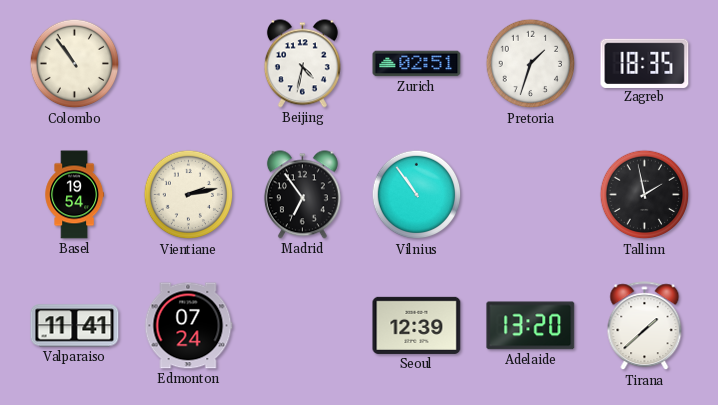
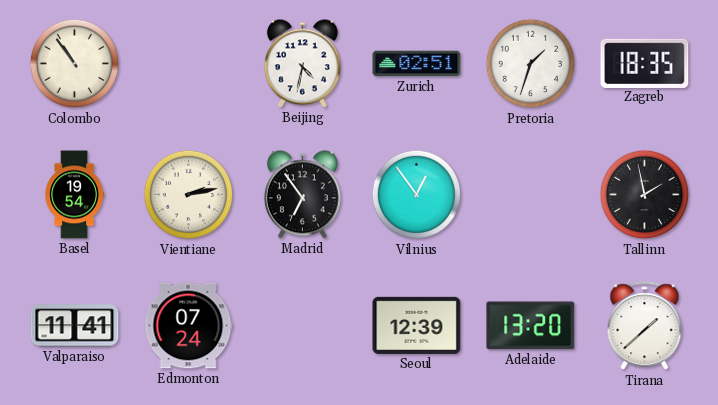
Vilnius: 10:54 -> 12:54 (417, 195)
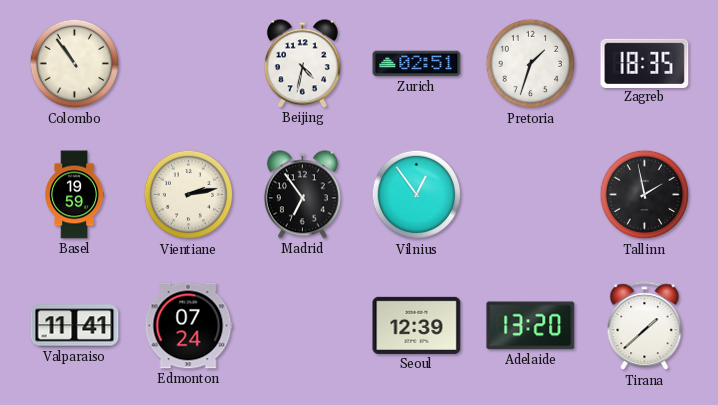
Basel: 19:54 -> 19:59 (75, 195)
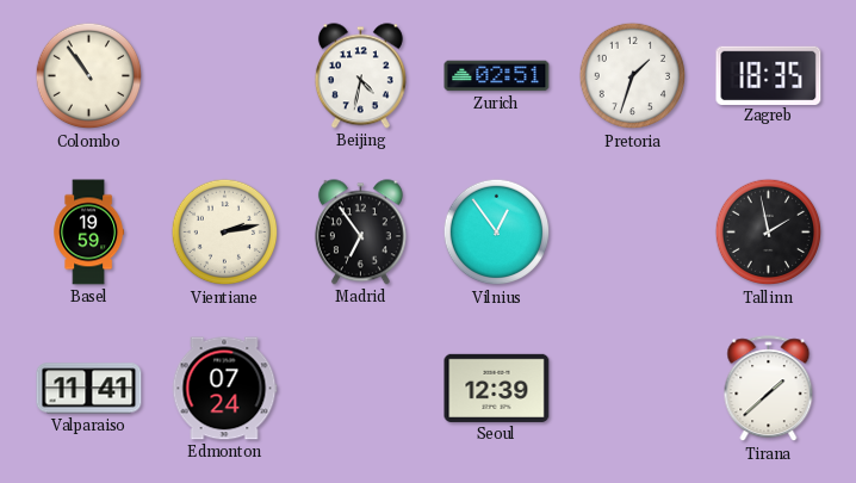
Adelaide: 13:20 -> none (531, 326)
